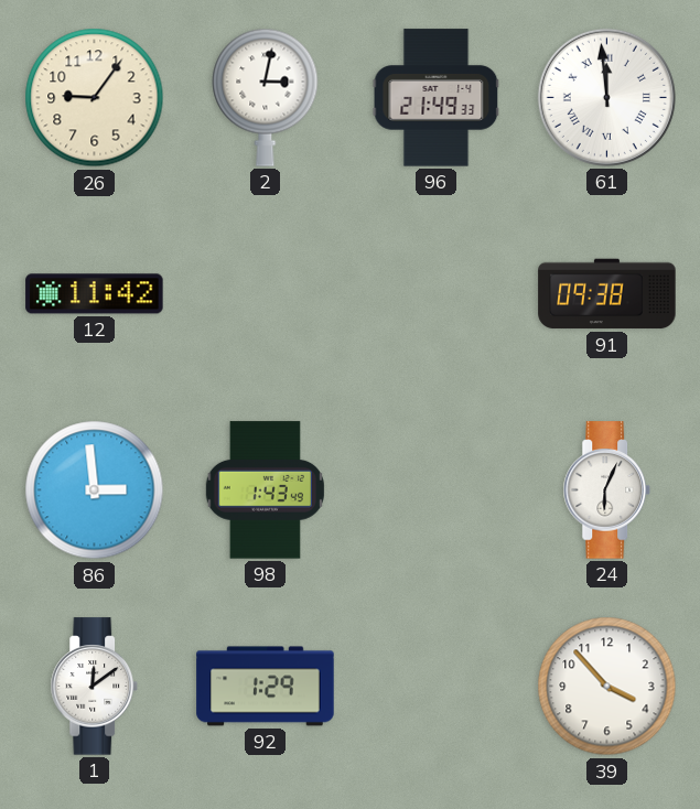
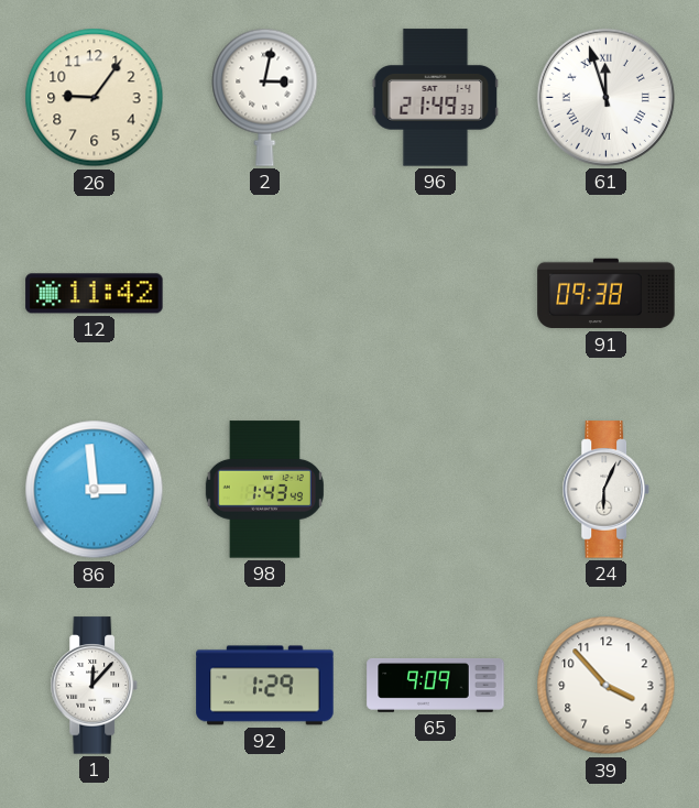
61: 11:59 -> 11:57 (605, 97)
1: 12:09 -> 12:07 (95, 686)
65: none -> 9:09 (436, 685)
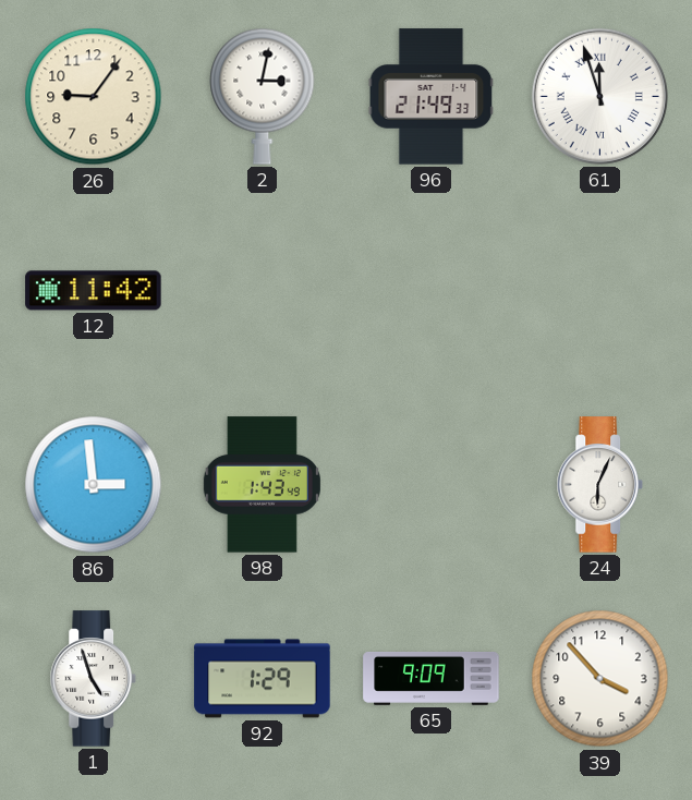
91: 09:38 -> none (607, 294)
1: 12:07 -> 4:57 (94, 679)
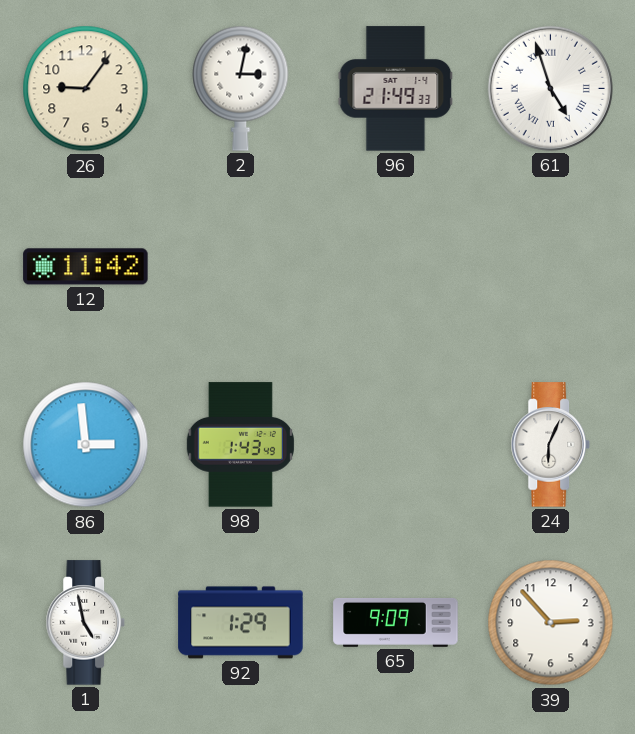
61: 11:57 -> 4:57 (550, 88)
1: 4:57 -> 4:58 (86, 623)
39: 3:53 -> 2:53 (551, 623)
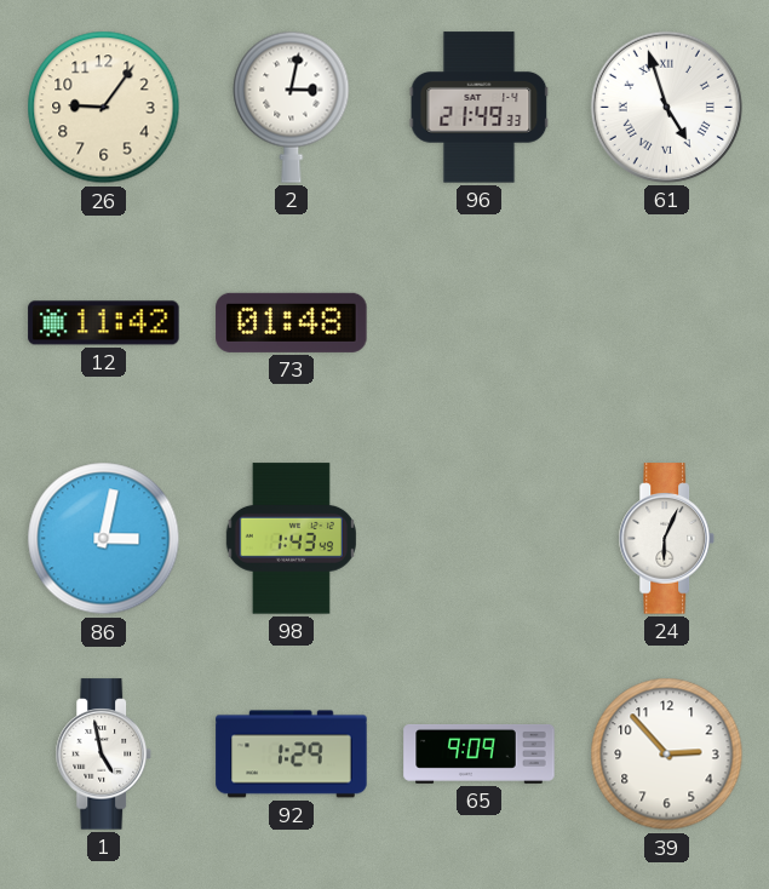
73: none -> 01:48 (292, 322)
86: 2:59 -> 3:02 (104, 539)
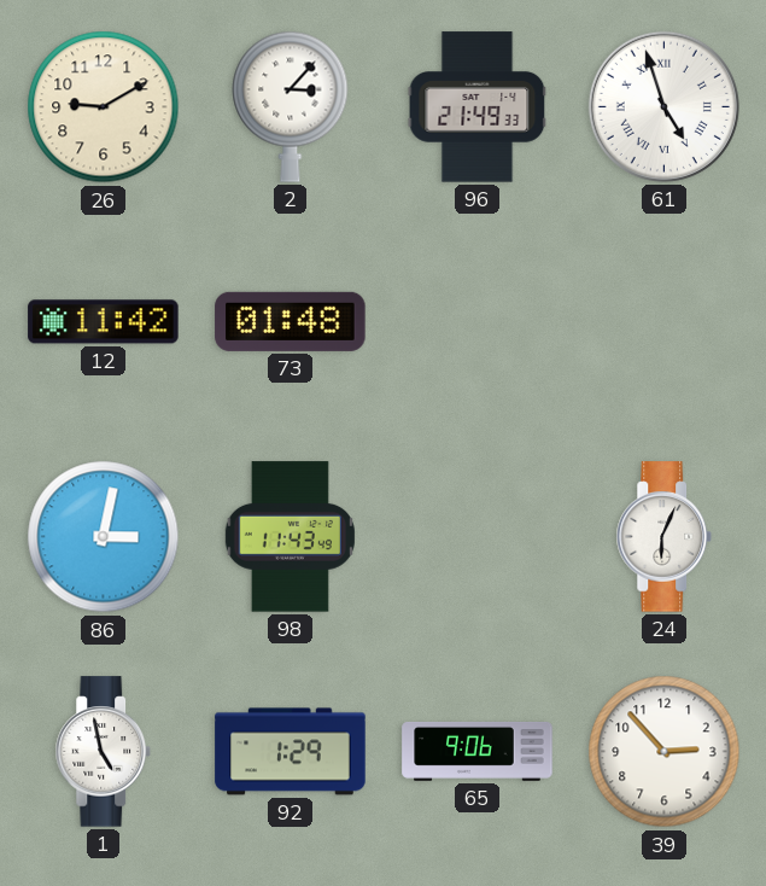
26: 9:06 -> 9:10 (104, 107)
2: 3:02 -> 3:07 (291, 106)
98: 1:43 -> 11:43 (290, 537)
65: 9:09 -> 9:06 (478, 751)
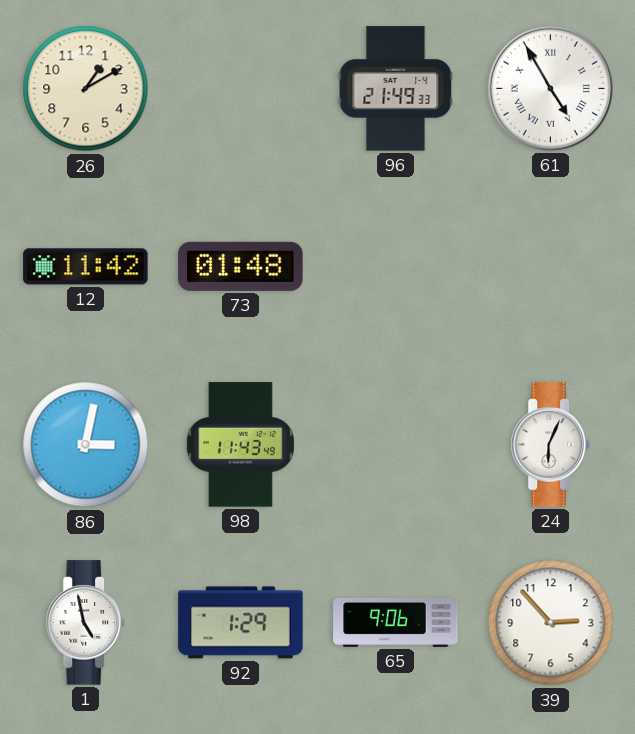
26: 9:10 -> 1:10 (86, 89)
2: 3:07 -> none (291, 106)
61: 4:57 -> 4:55 (550, 88)
